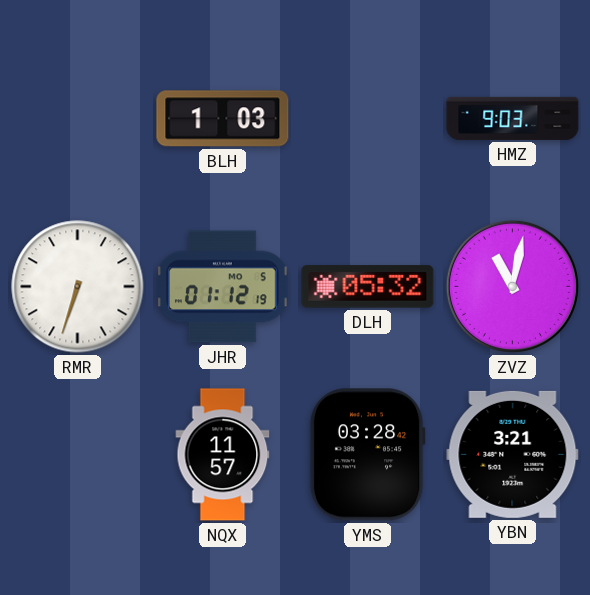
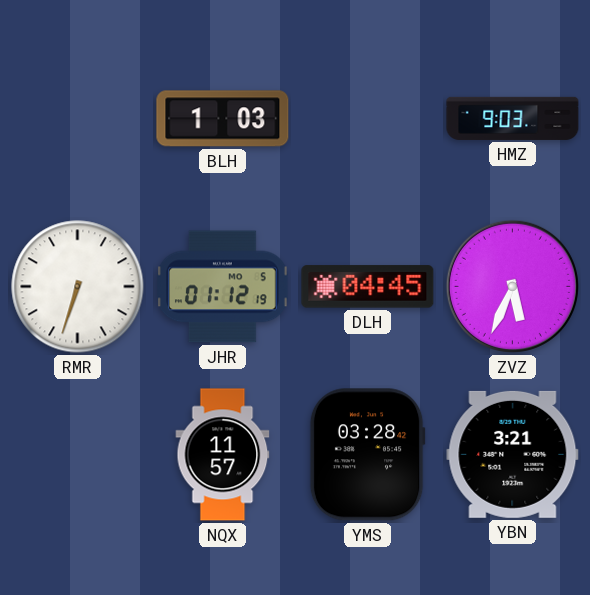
DLH: 05:32 -> 04:45 (368, 287)
ZVZ: 11:02 -> 5:34 (512, 286)
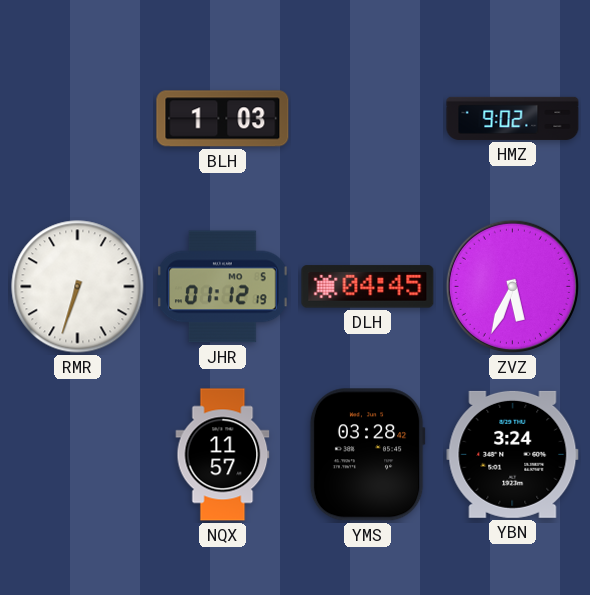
HMZ: 9:03 -> 9:02 (513, 118)
YBN: 3:21 -> 3:24 (513, 454)
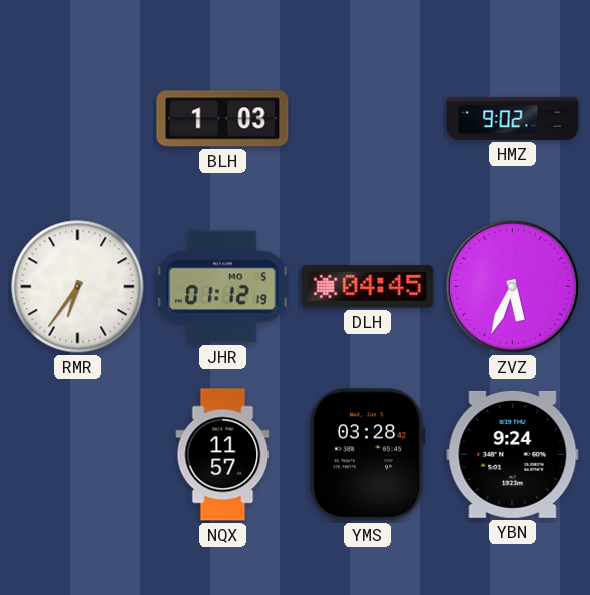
RMR: 6:33 -> 6:36 (78, 287)
YBN: 3:24 -> 9:24 (513, 454)
